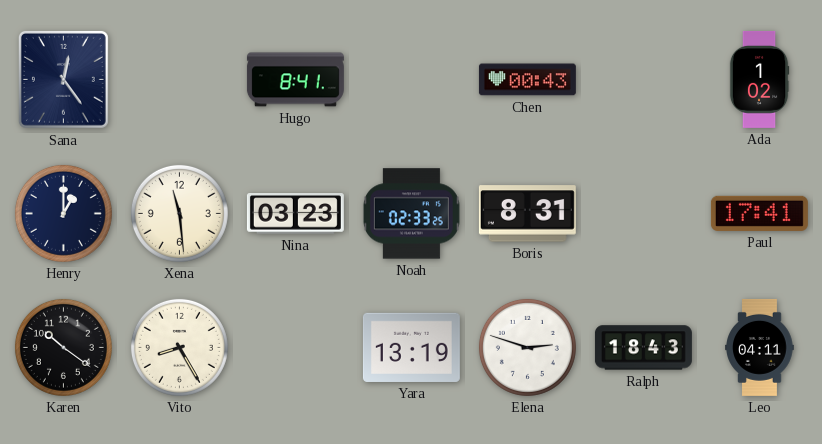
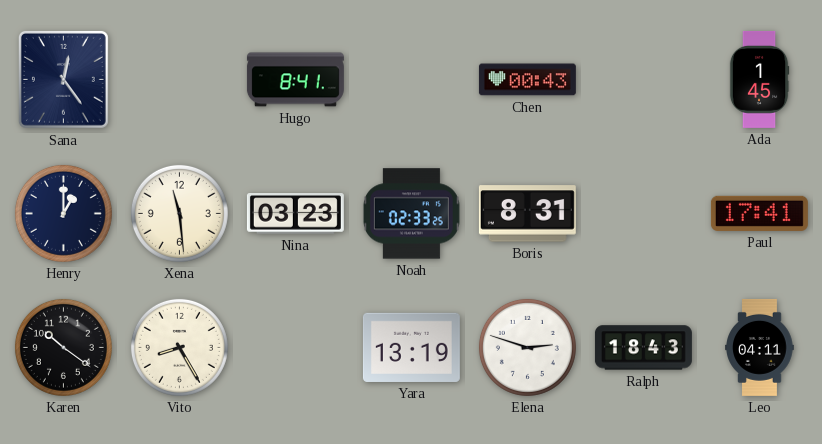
Ada: 1:02 -> 1:45 (759, 79)
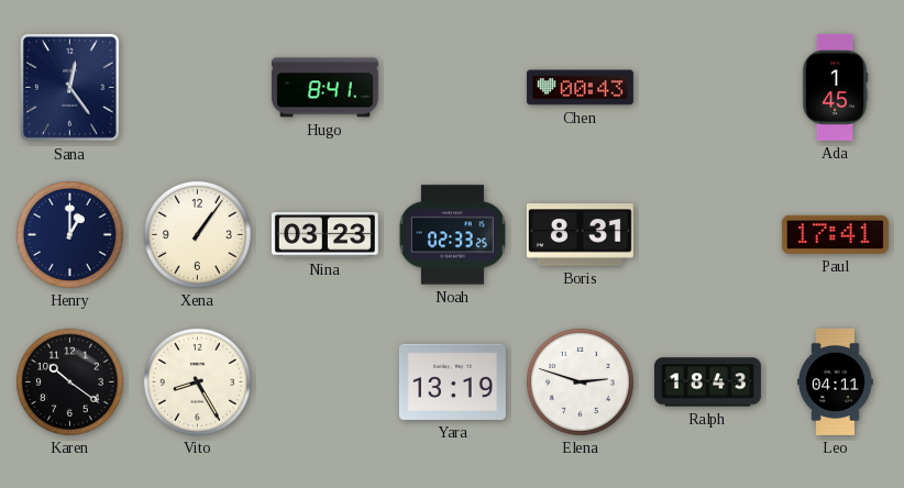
Xena: 11:29 -> 1:06 (197, 234)
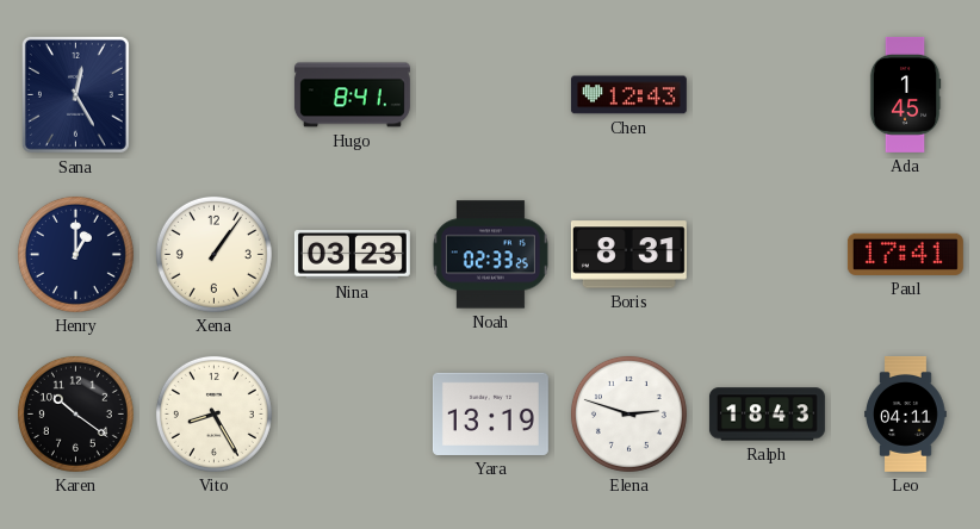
Sana: 12:24 -> 12:25 (75, 94)
Chen: 00:43 -> 12:43 (628, 95)
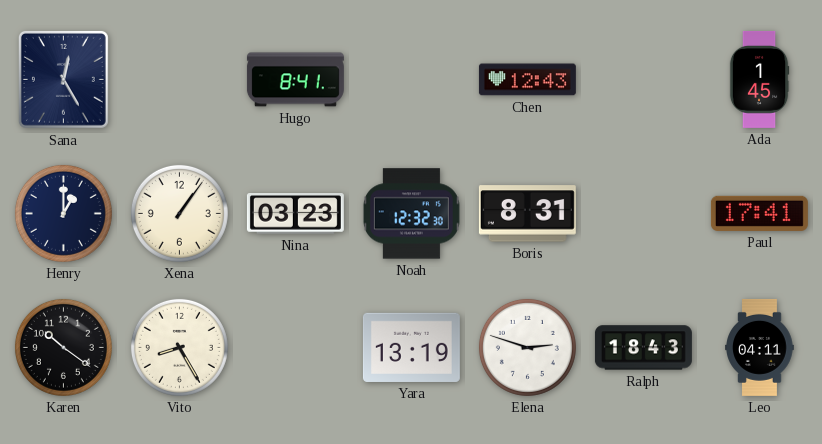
Noah: 02:33 -> 12:32 (411, 214)
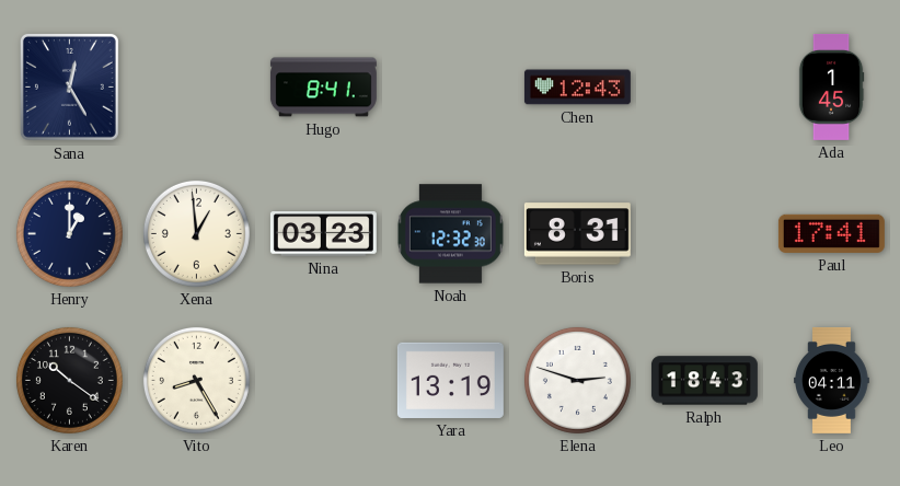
Xena: 1:06 -> 12:59 (196, 233)
